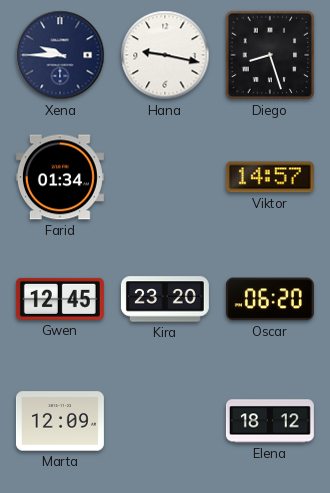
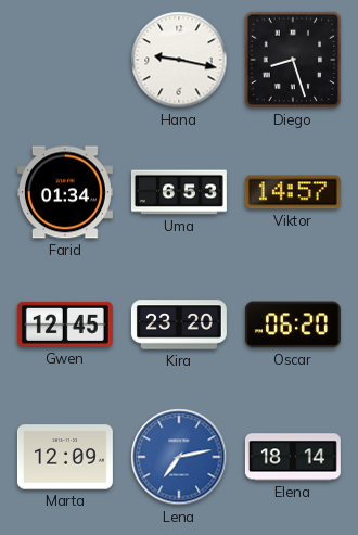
Xena: 9:45 -> none (60, 55)
Uma: none -> 6:53 (179, 192)
Lena: none -> 7:13 (179, 457)
Elena: 18:12 -> 18:14 (293, 457)
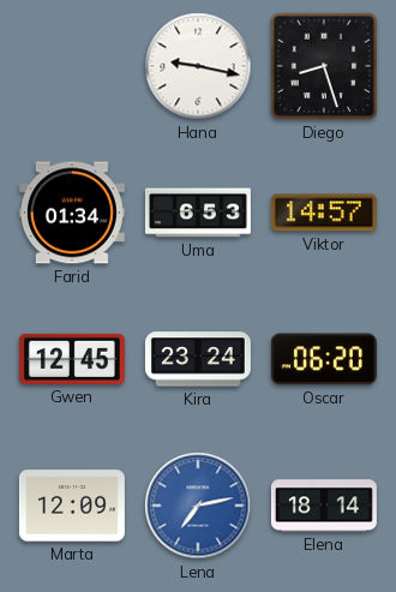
Kira: 23:20 -> 23:24 (198, 359)
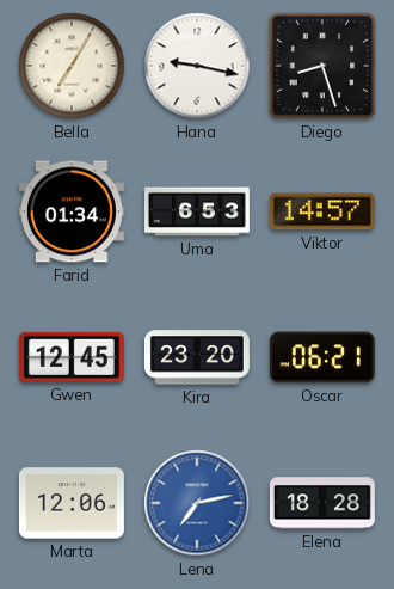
Bella: none -> 7:05 (72, 66)
Kira: 23:24 -> 23:20 (197, 357)
Oscar: 06:20 -> 06:21 (322, 357)
Marta: 12:09 -> 12:06 (72, 503)
Elena: 18:14 -> 18:28 (322, 503)
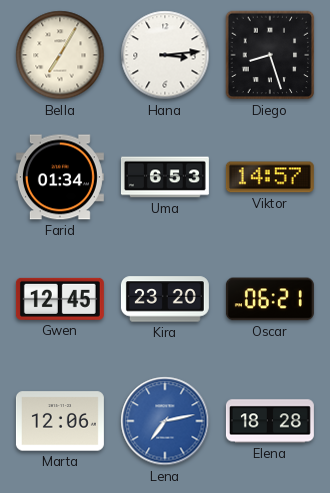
Hana: 9:17 -> 3:14 (165, 55)
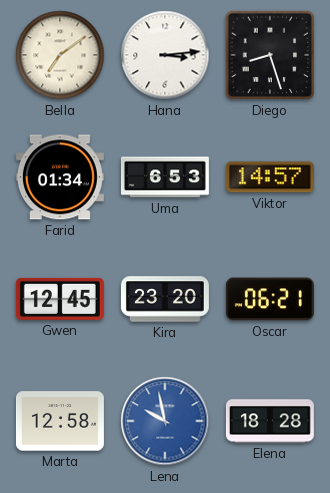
Bella: 7:05 -> 7:09 (60, 55)
Marta: 12:06 -> 12:58 (60, 421)
Lena: 7:13 -> 9:58 (165, 421)
